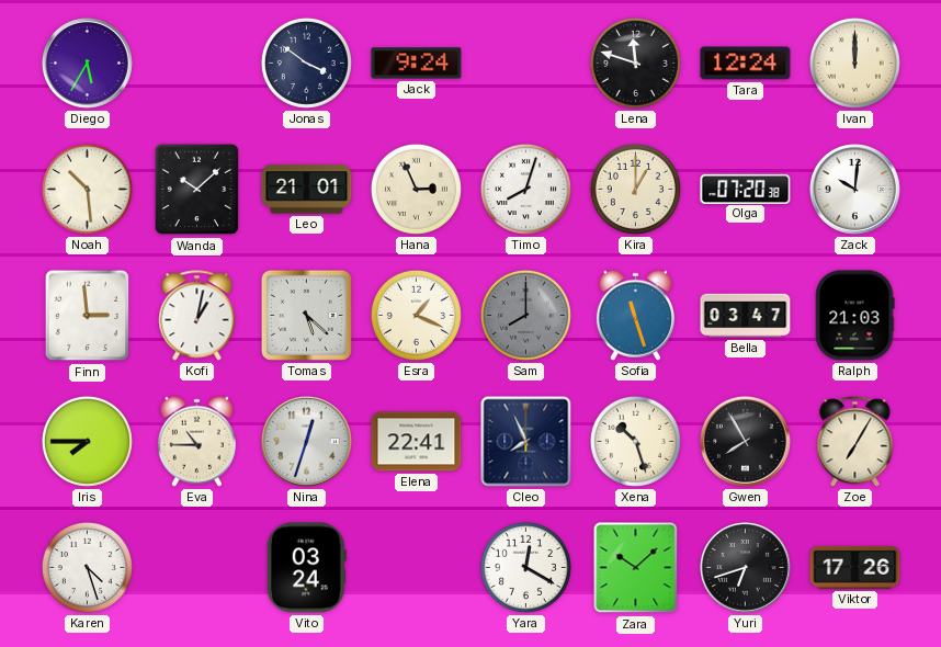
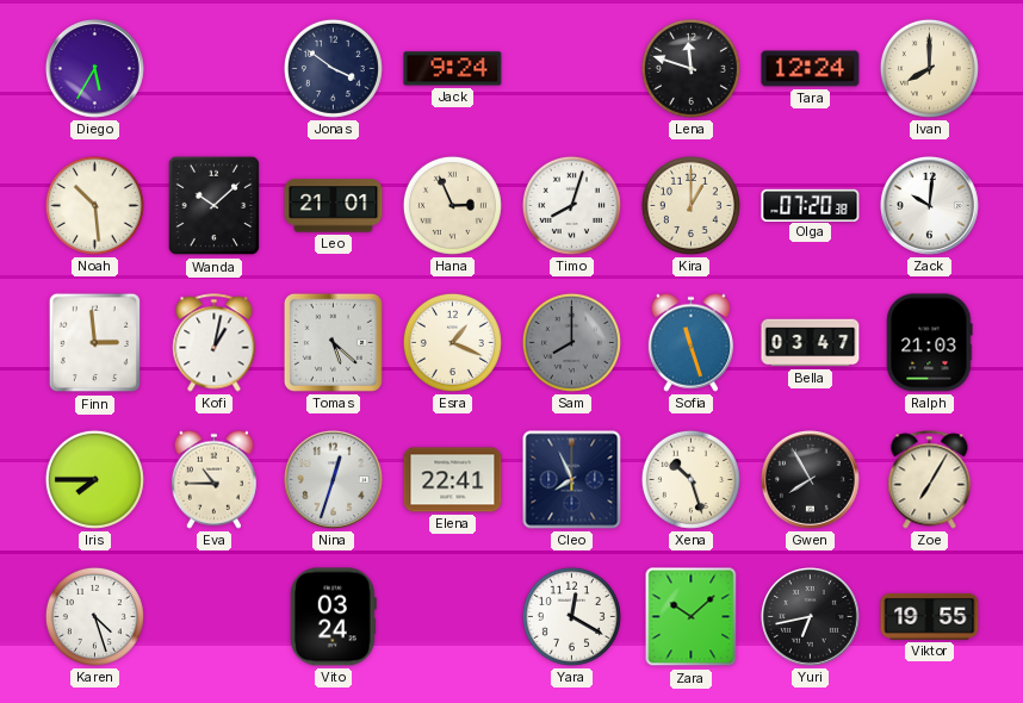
Ivan: 12:00 -> 8:00 (929, 68)
Yuri: 6:42 -> 6:43 (811, 617)
Viktor: 17:26 -> 19:55 (930, 616)
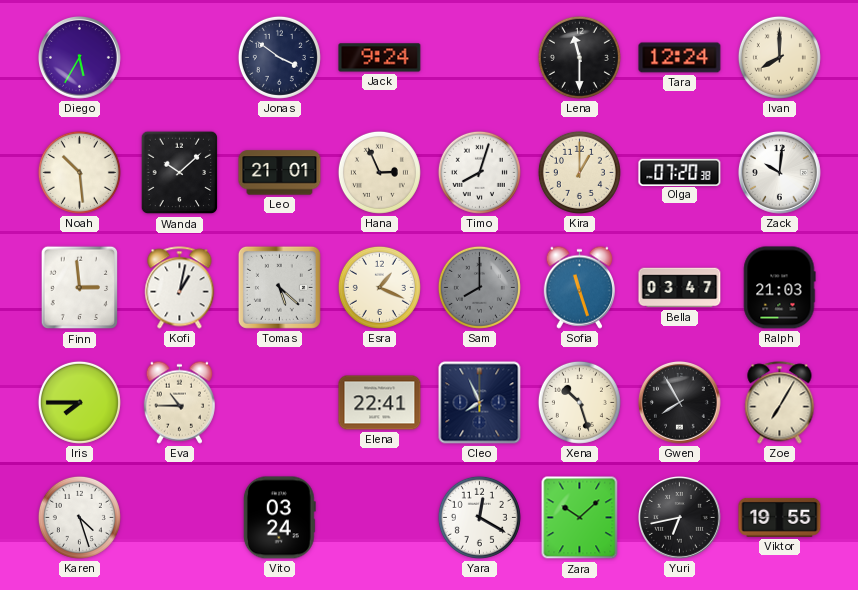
Lena: 11:48 -> 11:30 (579, 57)
Nina: 12:33 -> none (334, 480)
